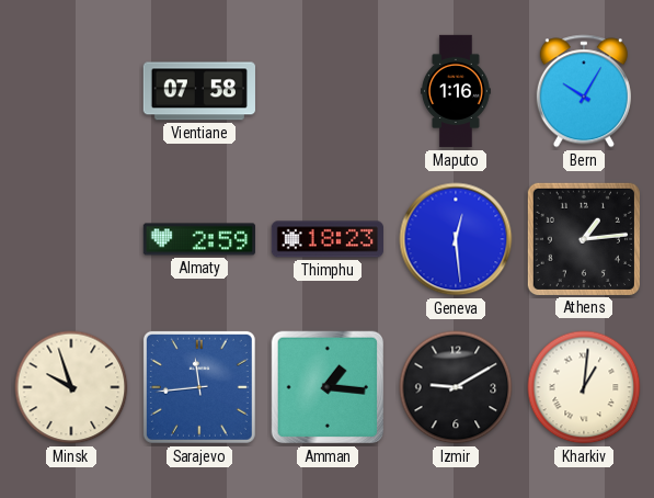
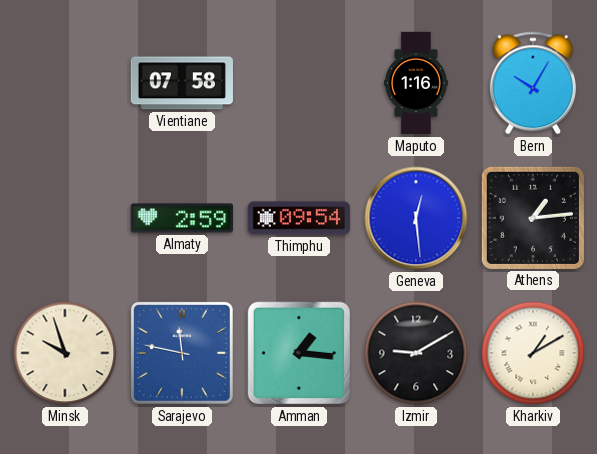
Thimphu: 18:23 -> 09:54 (298, 218)
Sarajevo: 11:44 -> 11:47 (182, 353)
Kharkiv: 1:01 -> 1:10 (533, 353)
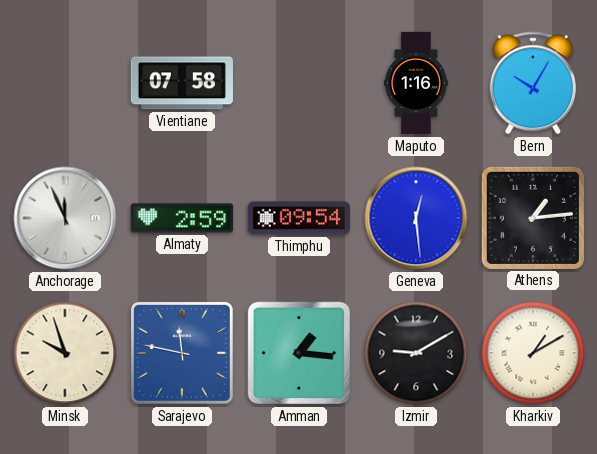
Anchorage: none -> 11:56 (65, 218)
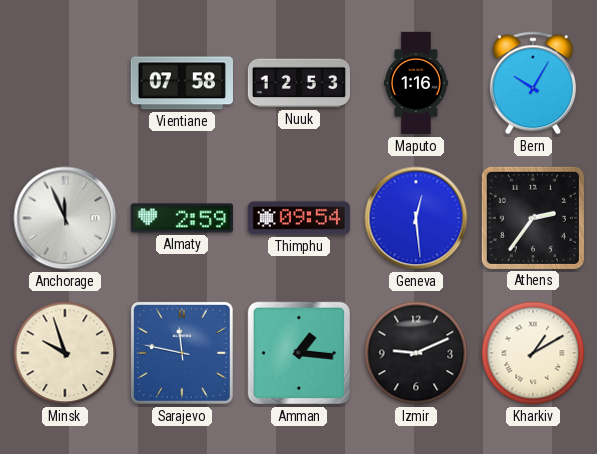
Nuuk: none -> 12:53 (298, 83)
Athens: 1:14 -> 2:36 (533, 218)
Izmir: 9:10 -> 9:11 (416, 353)
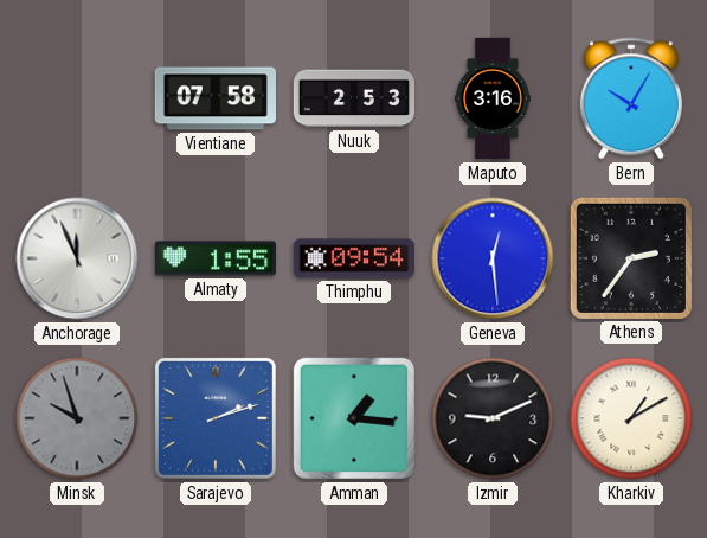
Nuuk: 12:53 -> 2:53 (353, 98)
Maputo: 1:16 -> 3:16 (493, 98)
Almaty: 2:59 -> 1:55 (214, 258)
Minsk dial: cream -> grey (77, 418)
Sarajevo: 11:47 -> 2:12 (216, 418)
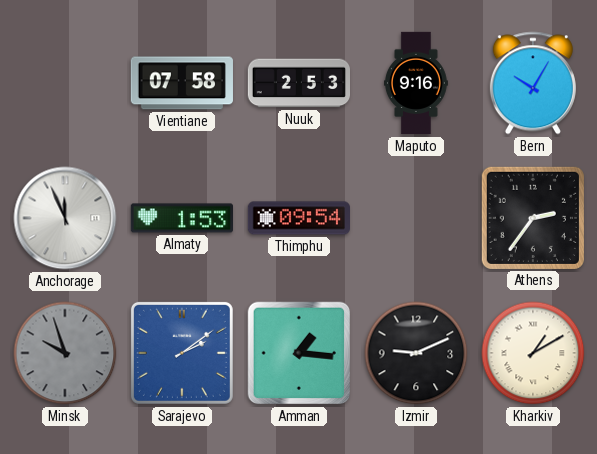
Maputo: 3:16 -> 9:16 (416, 83)
Almaty: 1:55 -> 1:53 (181, 218)
Geneva: 12:29 -> none (493, 258)
Sarajevo: 2:12 -> 2:09 (182, 353)
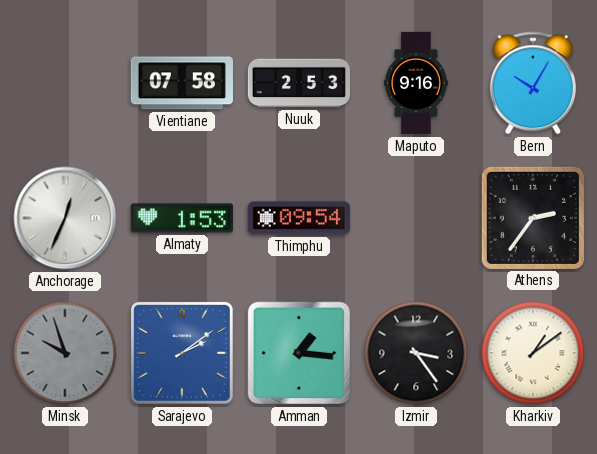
Anchorage: 11:56 -> 12:34 (65, 218)
Izmir: 9:11 -> 3:24 (416, 353)
Kharkiv: 1:10 -> 1:09 (533, 353)
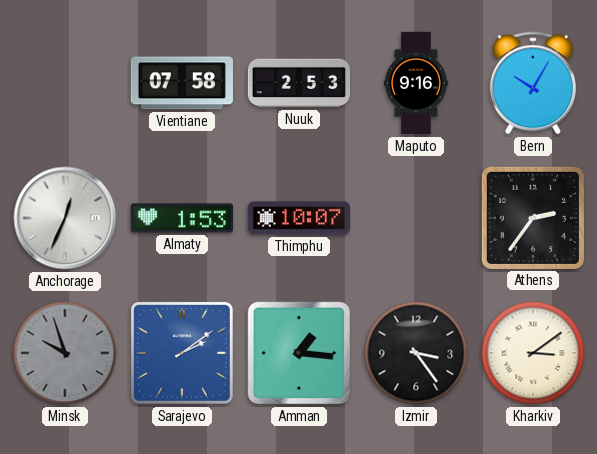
Thimphu: 09:54 -> 10:07 (298, 218)
Kharkiv: 1:09 -> 3:09 (533, 353)
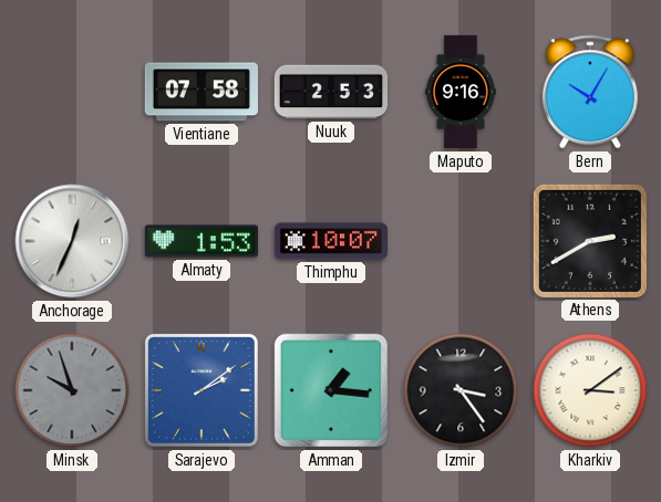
Athens: 2:36 -> 2:40 (590, 241)
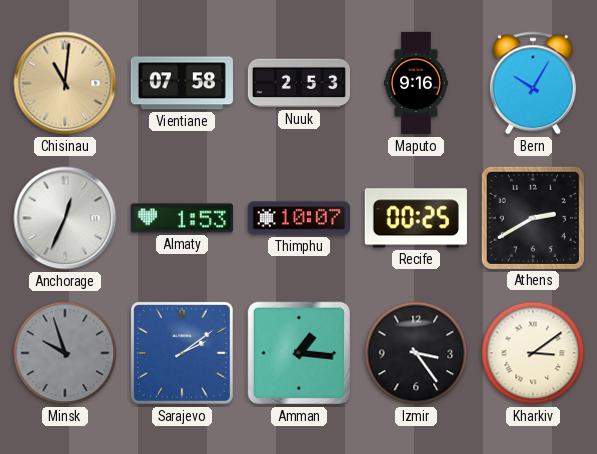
Chisinau: none -> 11:01 (65, 83)
Recife: none -> 00:25 (416, 218)
